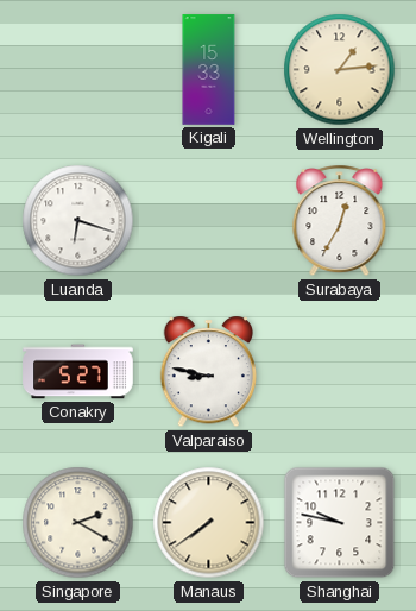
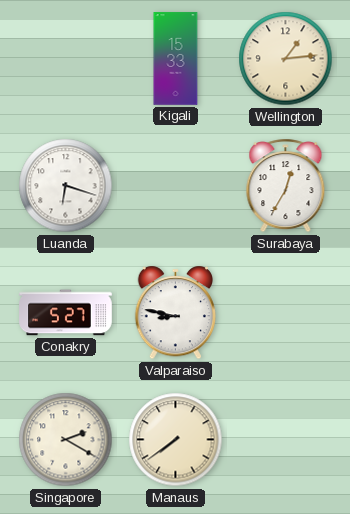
Shanghai: 9:47 -> none (340, 523)
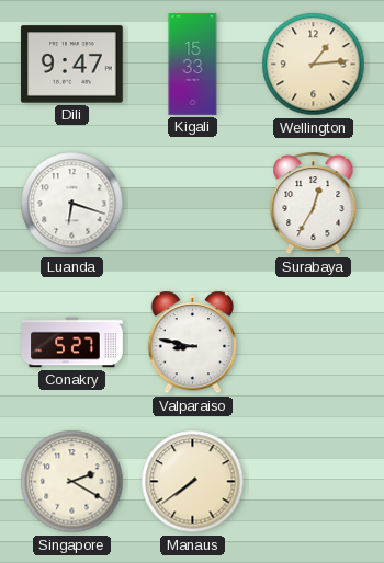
Dili: none -> 9:47 (72, 65)
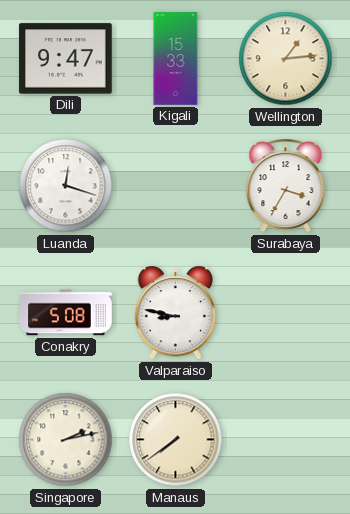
Luanda: 6:18 -> 12:18 (66, 186)
Surabaya: 12:35 -> 3:35 (286, 186)
Conakry: 5:27 -> 5:08 (66, 313)
Singapore: 2:20 -> 2:13 (66, 440)
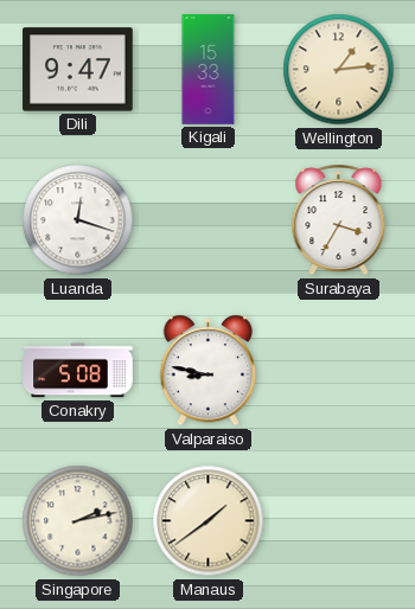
Manaus: 7:39 -> 1:39 (209, 521)
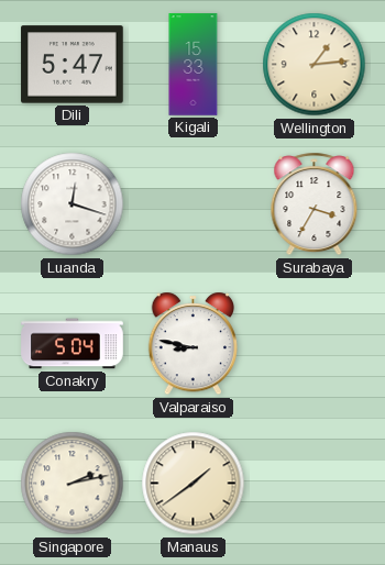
Dili: 9:47 -> 5:47 (73, 65)
Conakry: 5:08 -> 5:04 (73, 344)
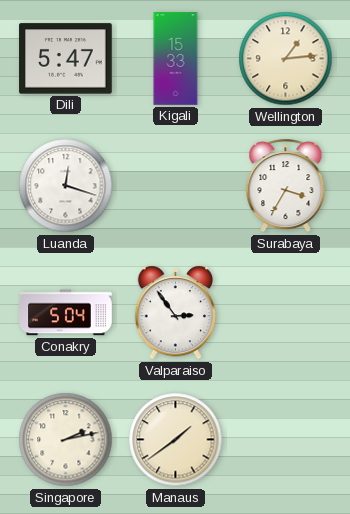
Valparaiso: 8:47 -> 2:54 (176, 313)
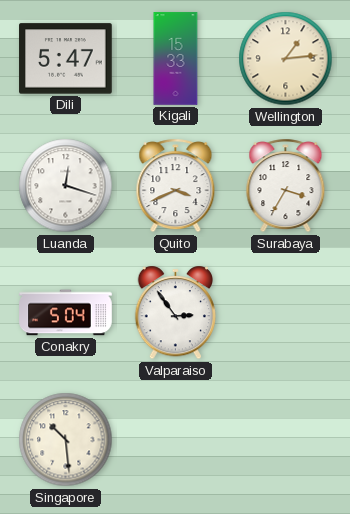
Quito: none -> 3:41 (176, 186)
Singapore: 2:13 -> 10:29 (66, 440)
Manaus: 1:39 -> none (176, 440)
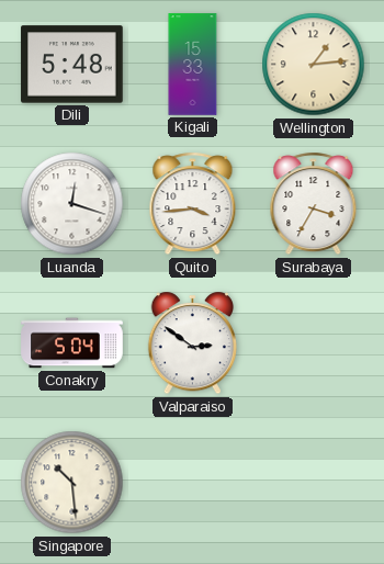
Dili: 5:47 -> 5:48 (72, 65)
Quito: 3:41 -> 3:44 (193, 204)
Valparaiso: 2:54 -> 2:51 (193, 343)
